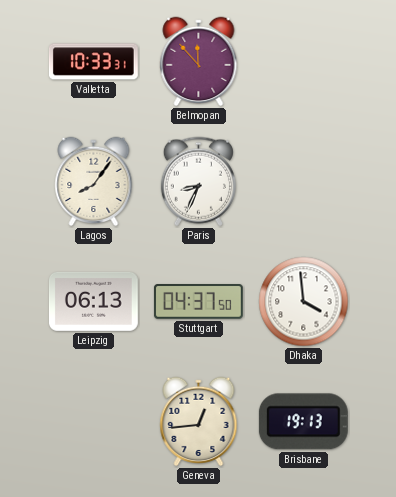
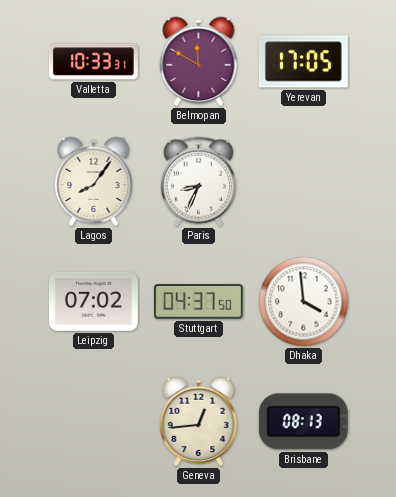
Belmopan: 11:53 -> 11:50 (199, 62)
Yerevan: none -> 17:05 (303, 62)
Leipzig: 06:13 -> 07:02 (93, 301)
Brisbane: 19:13 -> 08:13 (303, 422)
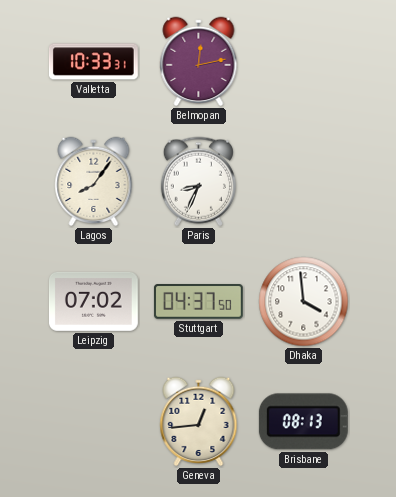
Belmopan: 11:50 -> 12:13 (199, 62)
Yerevan: 17:05 -> none (303, 62)
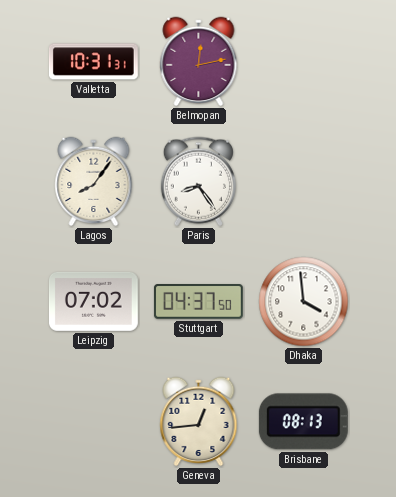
Valletta: 10:33 -> 10:31 (93, 62)
Paris: 8:34 -> 8:24 (198, 182)
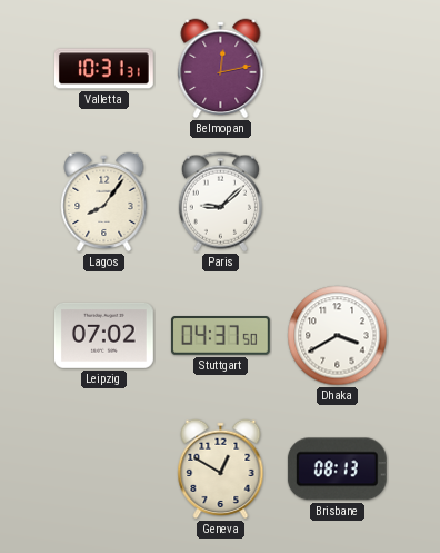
Paris: 8:24 -> 9:08 (220, 203)
Dhaka: 3:59 -> 3:40 (338, 336)
Geneva: 12:44 -> 12:50 (221, 470)
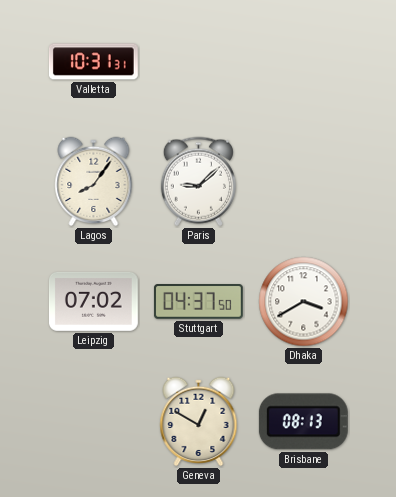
Belmopan: 12:13 -> none (221, 69)
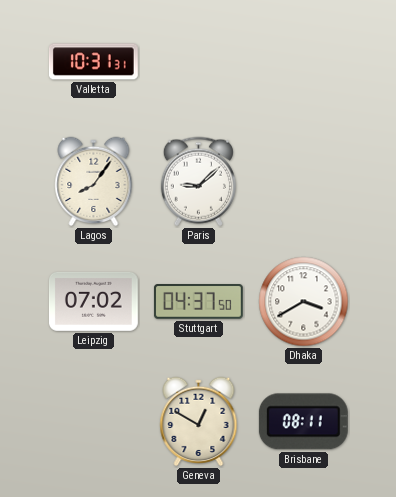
Brisbane: 08:13 -> 08:11 (303, 422)
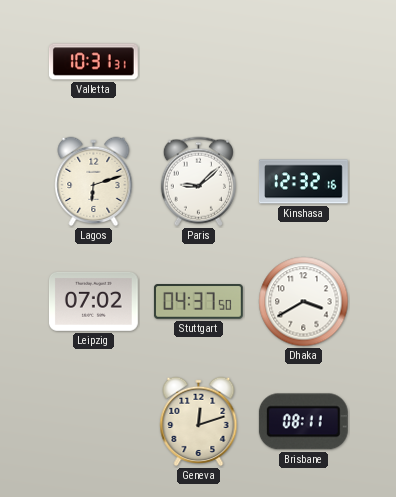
Lagos: 8:06 -> 6:12 (94, 182)
Kinshasa: none -> 12:32 (303, 182)
Geneva: 12:50 -> 12:12 (199, 422)
